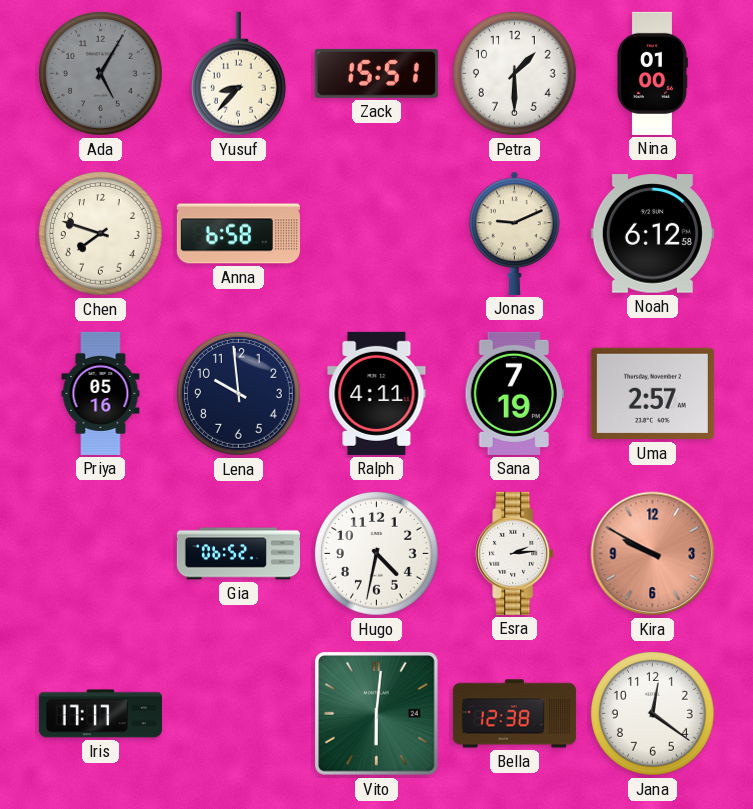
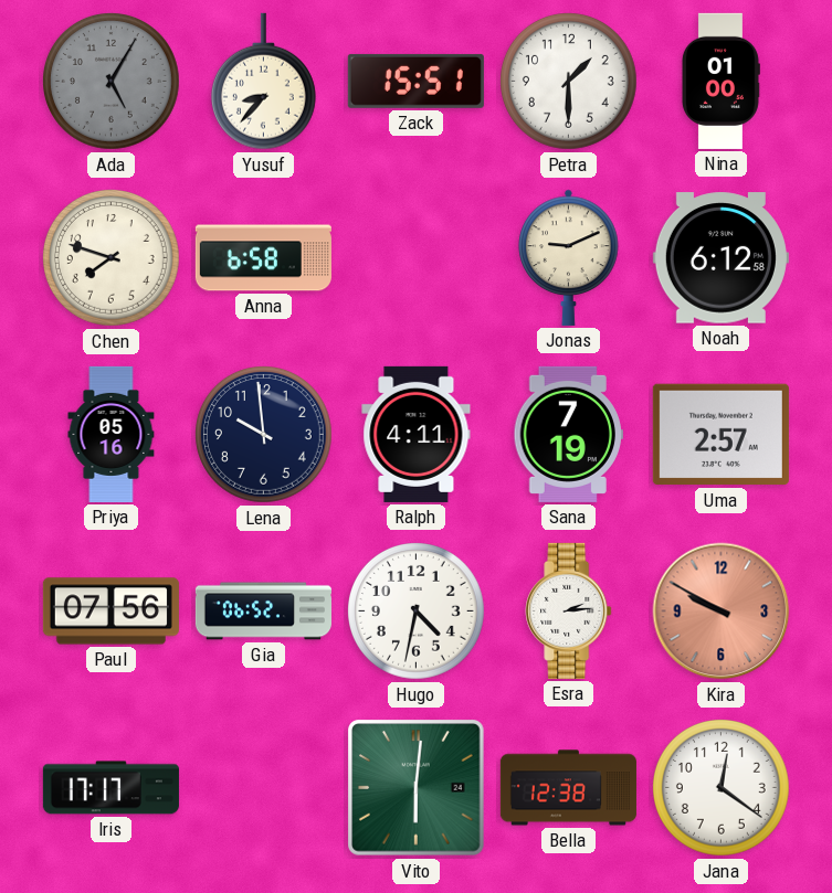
Paul: none -> 07:56 (110, 612)
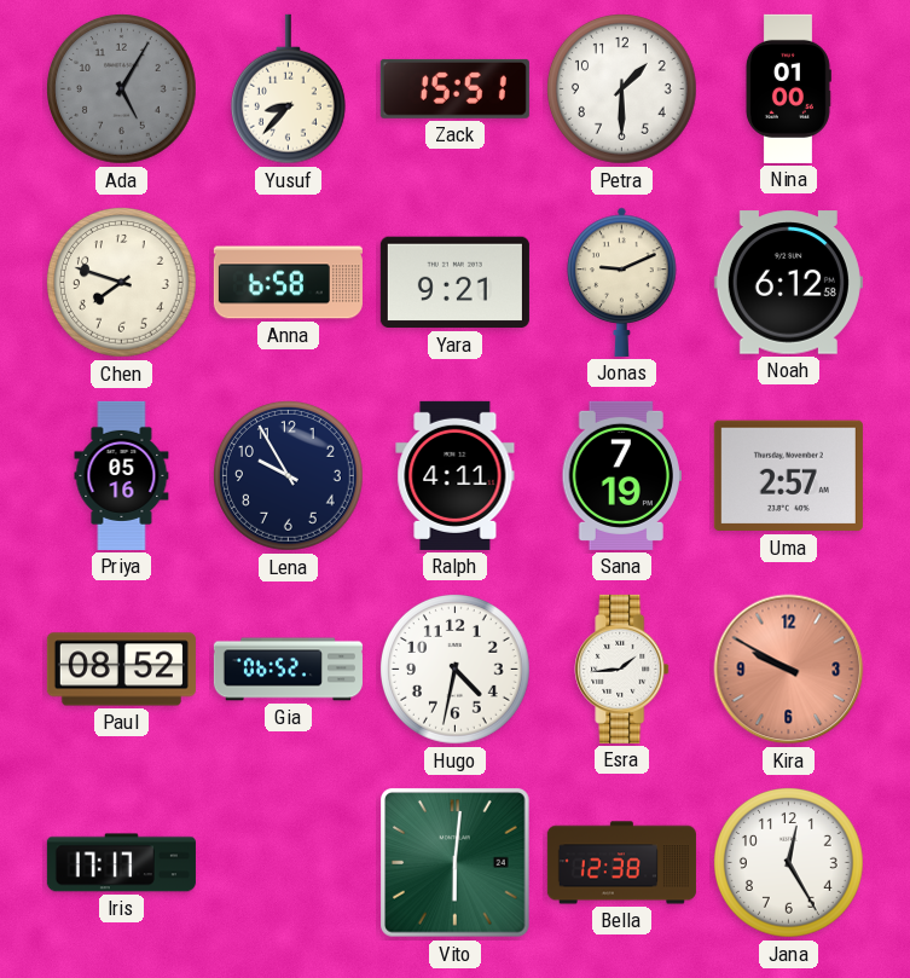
Yara: none -> 9:21 (454, 283)
Lena: 9:59 -> 9:55 (289, 476)
Paul: 07:56 -> 08:52 (121, 670)
Esra: 2:14 -> 1:44 (622, 669)
Jana: 12:21 -> 12:25 (789, 863)
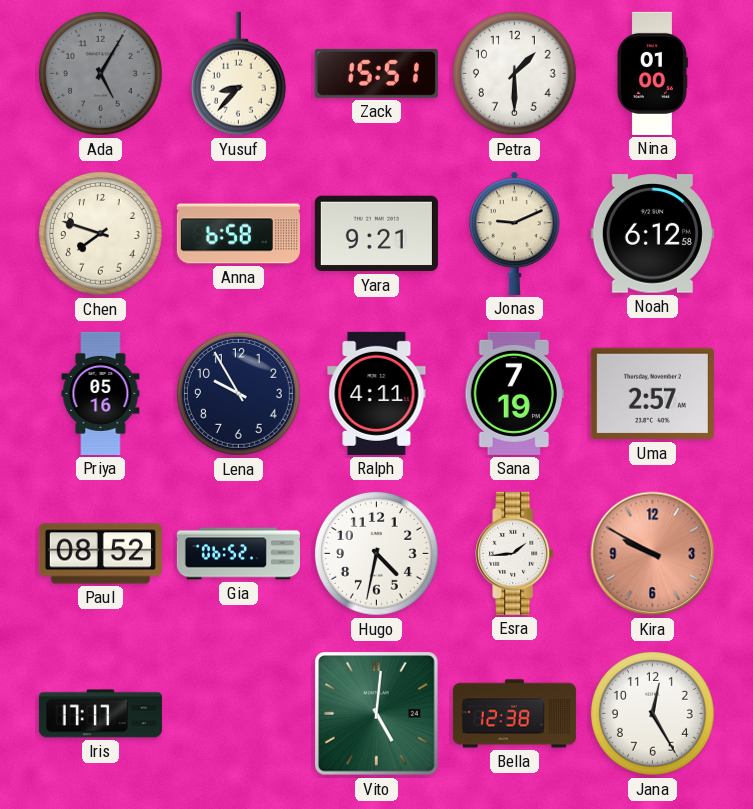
Vito: 6:01 -> 5:01 (377, 714)
